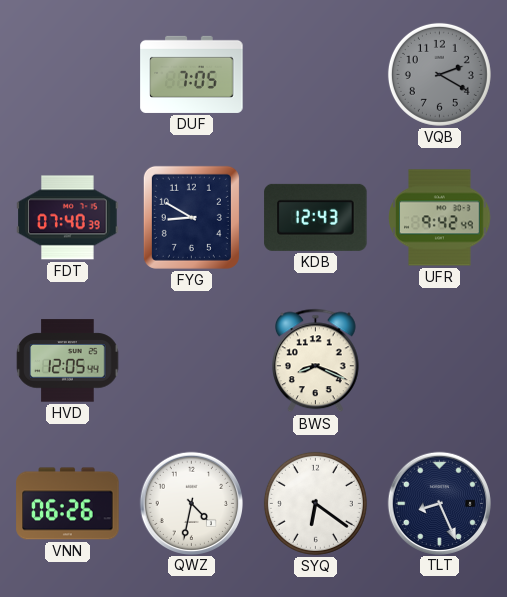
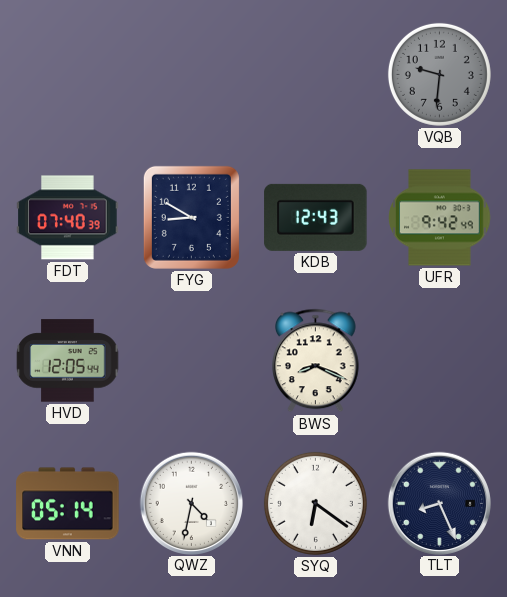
DUF: 7:05 -> none (192, 74)
VQB: 2:20 -> 9:31 (439, 74)
VNN: 06:26 -> 05:14 (68, 504)
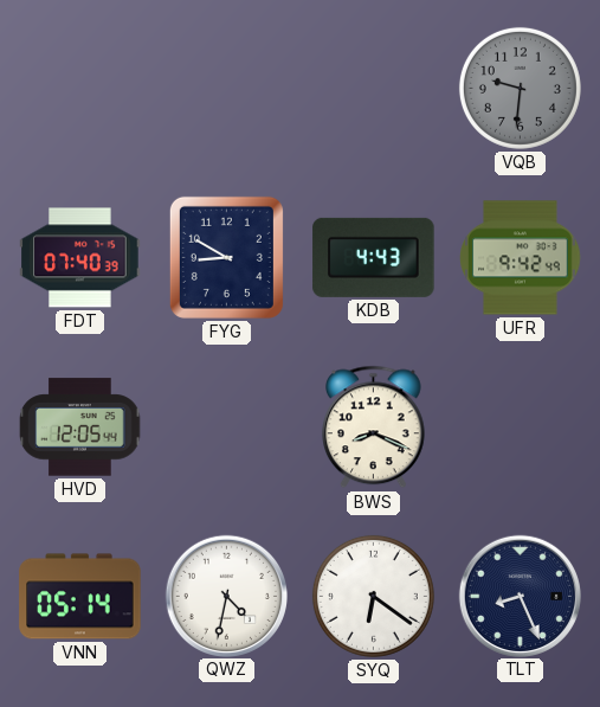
KDB: 12:43 -> 4:43 (374, 257)
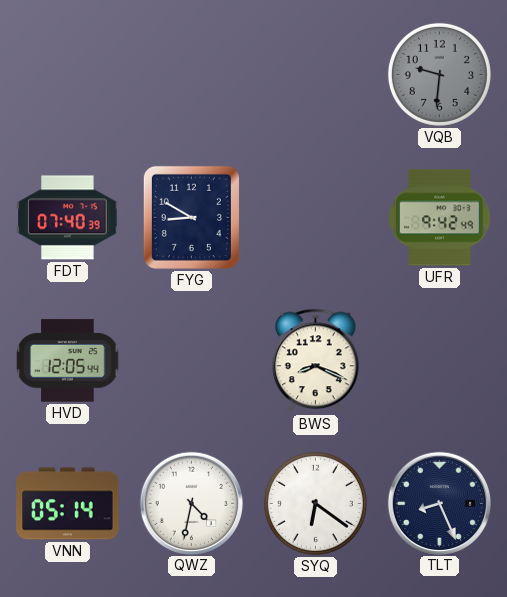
KDB: 4:43 -> none (374, 257)
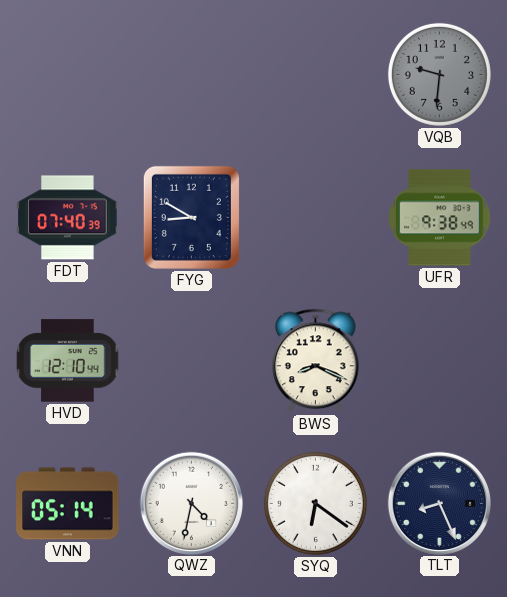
UFR: 9:42 -> 9:38 (440, 218)
HVD: 12:05 -> 12:10 (68, 361)
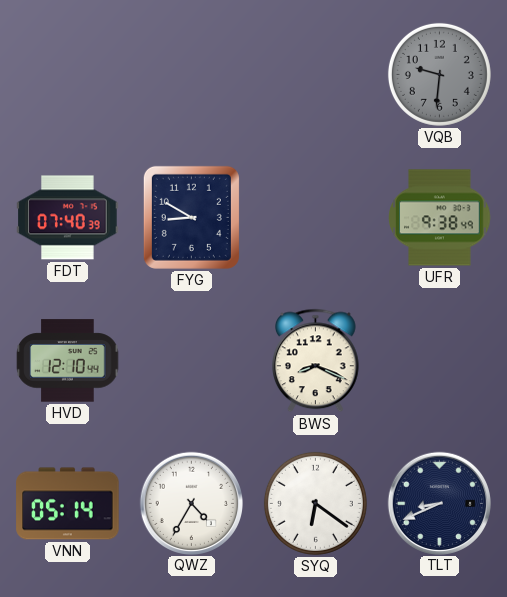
QWZ: 4:32 -> 4:35 (192, 503)
TLT: 8:26 -> 8:41 (440, 503)
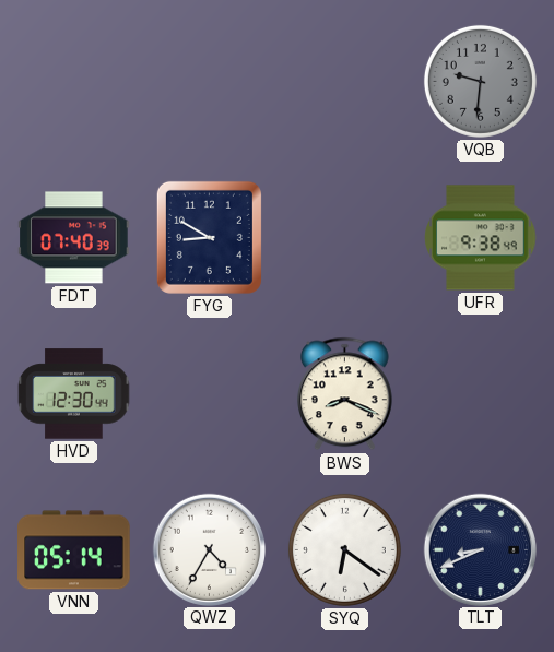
HVD: 12:10 -> 12:30 (74, 394)
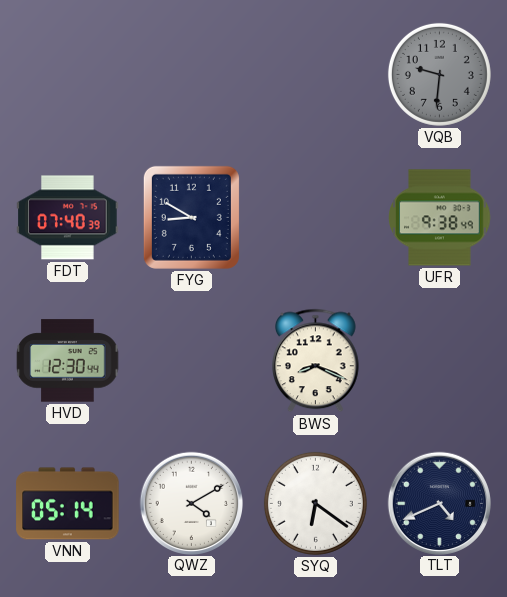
QWZ: 4:35 -> 4:10 (192, 503)
TLT: 8:41 -> 4:41 (440, 503)
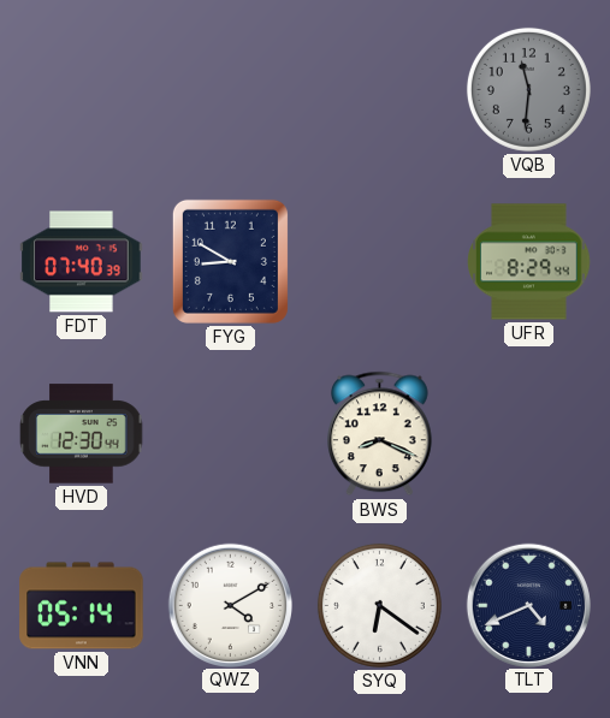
VQB: 9:31 -> 11:31 (528, 89)
UFR: 9:38 -> 8:29 (529, 262)
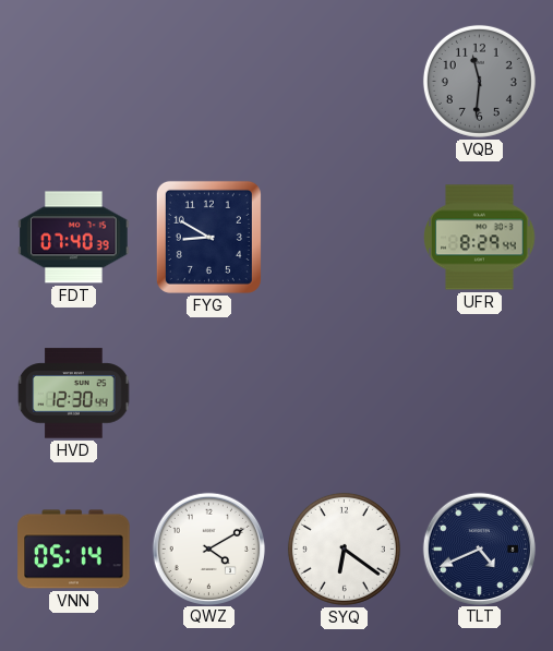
BWS: 8:19 -> none (380, 434)
